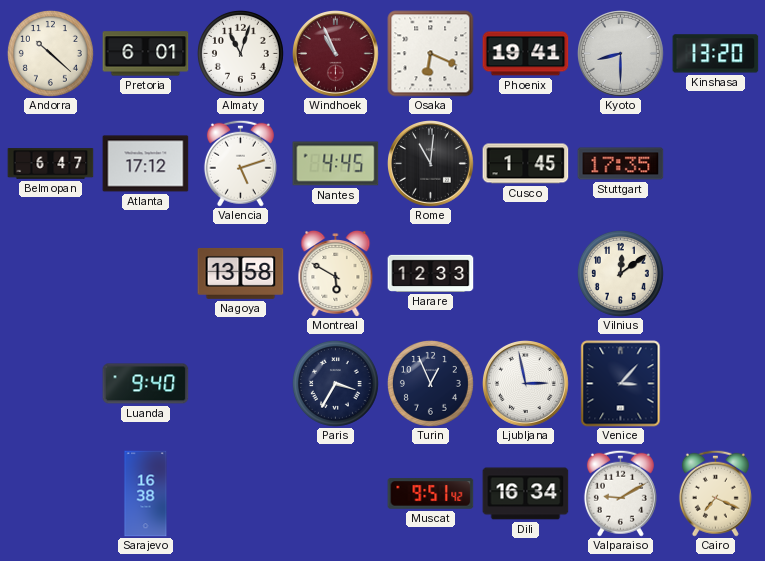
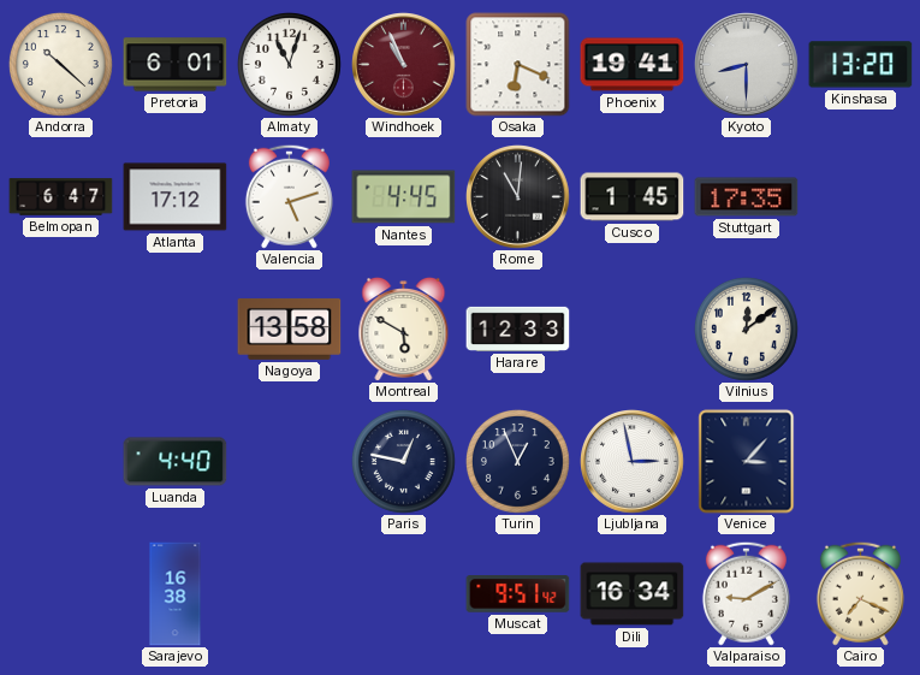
Luanda: 9:40 -> 4:40 (176, 462)
Paris: 3:35 -> 12:47 (403, 461)
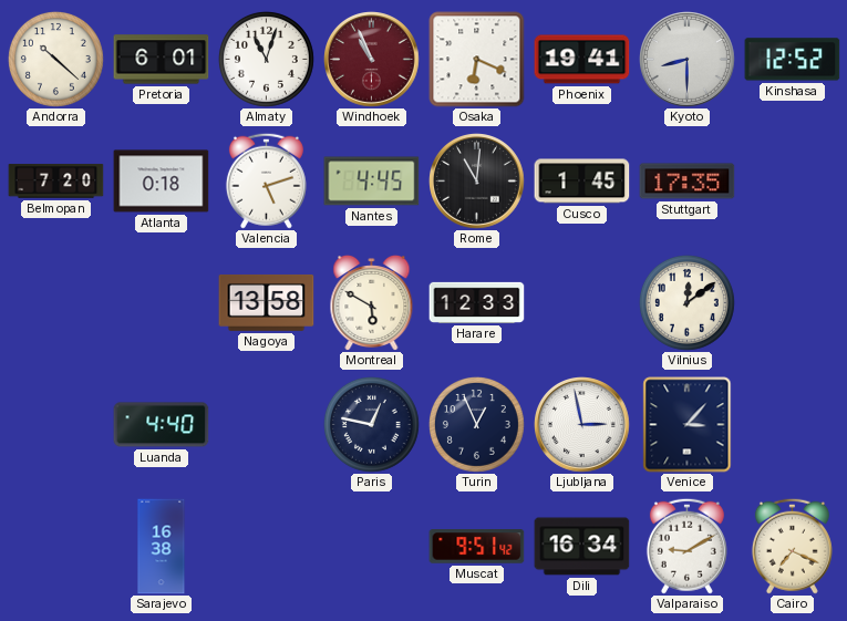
Kinshasa: 13:20 -> 12:52 (793, 60)
Belmopan: 6:47 -> 7:20 (56, 182)
Atlanta: 17:12 -> 0:18 (162, 182)
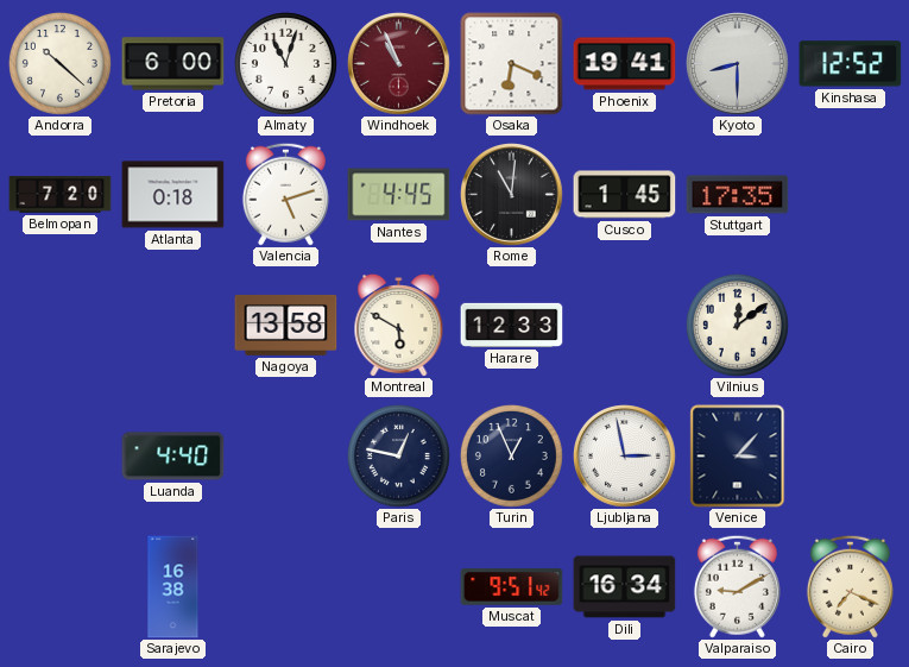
Pretoria: 6:01 -> 6:00 (173, 64)
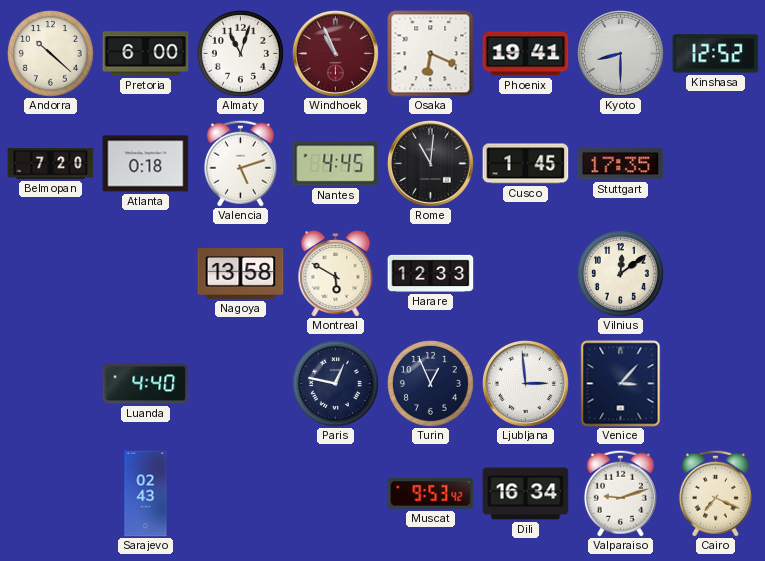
Ljubljana: 2:58 -> 2:59 (526, 384)
Sarajevo: 16:38 -> 02:43 (146, 494)
Muscat: 9:51 -> 9:53 (431, 494)
Valparaiso: 9:10 -> 9:12 (620, 493)
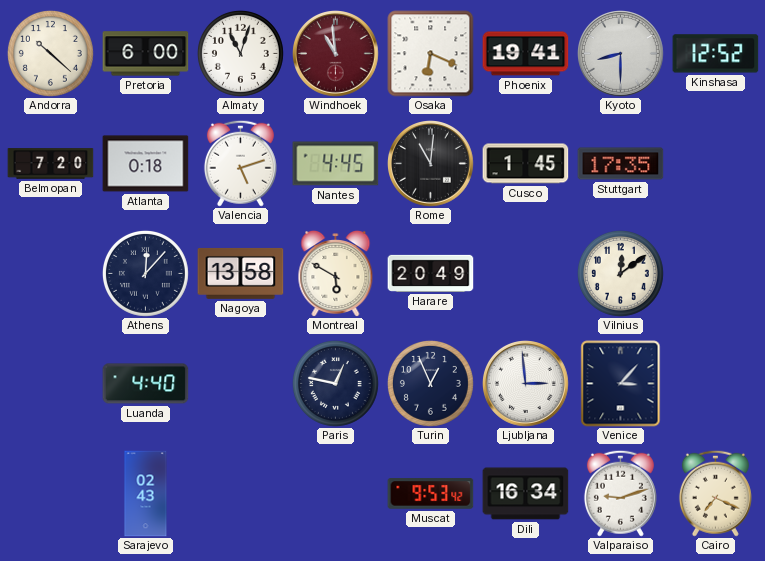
Windhoek: 10:56 -> 10:59 (336, 54)
Athens: none -> 12:07 (145, 273)
Harare: 12:33 -> 20:49 (431, 273)
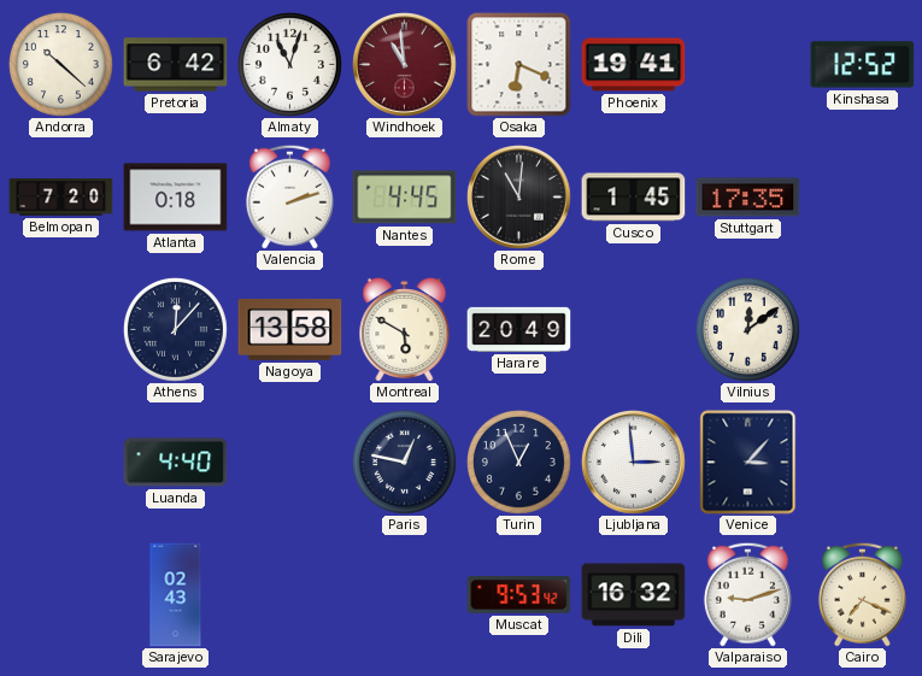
Pretoria: 6:00 -> 6:42 (176, 65)
Kyoto: 8:30 -> none (621, 54)
Valencia: 5:12 -> 2:12 (289, 196)
Dili: 16:34 -> 16:32 (634, 595)
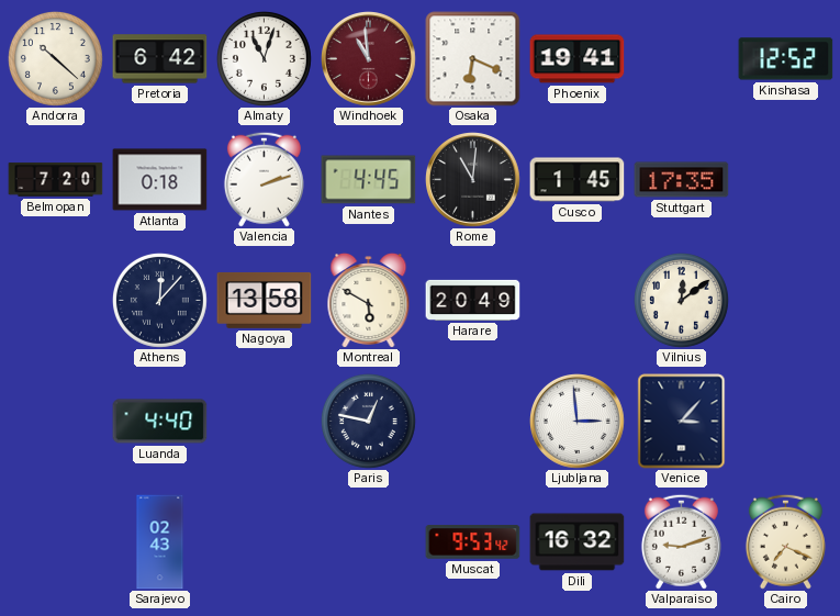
Turin: 12:56 -> none (518, 462)
